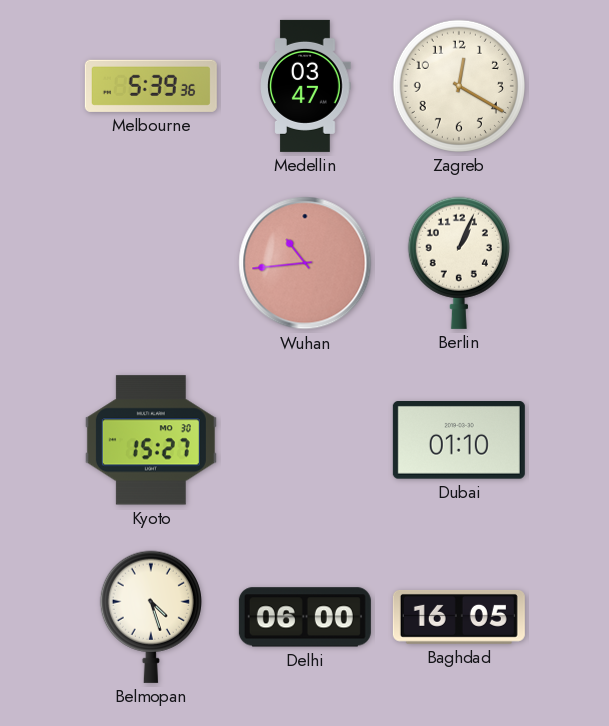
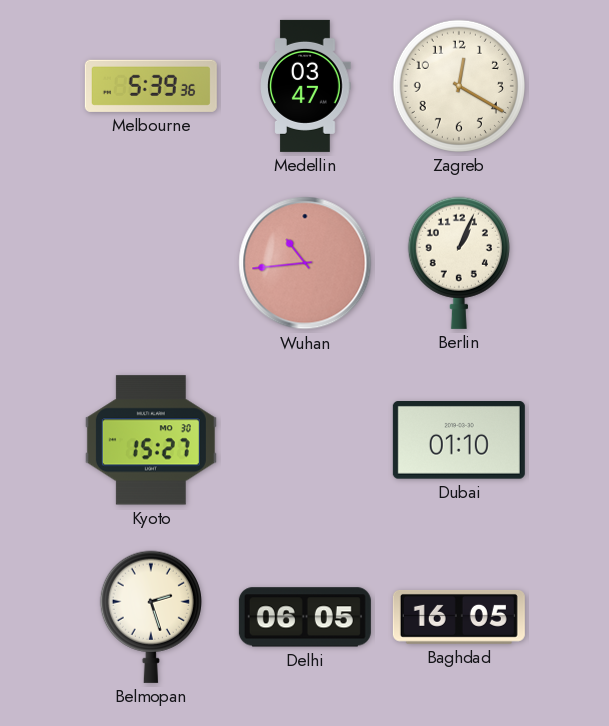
Belmopan: 4:27 -> 2:27 (151, 617)
Delhi: 06:00 -> 06:05 (305, 617)
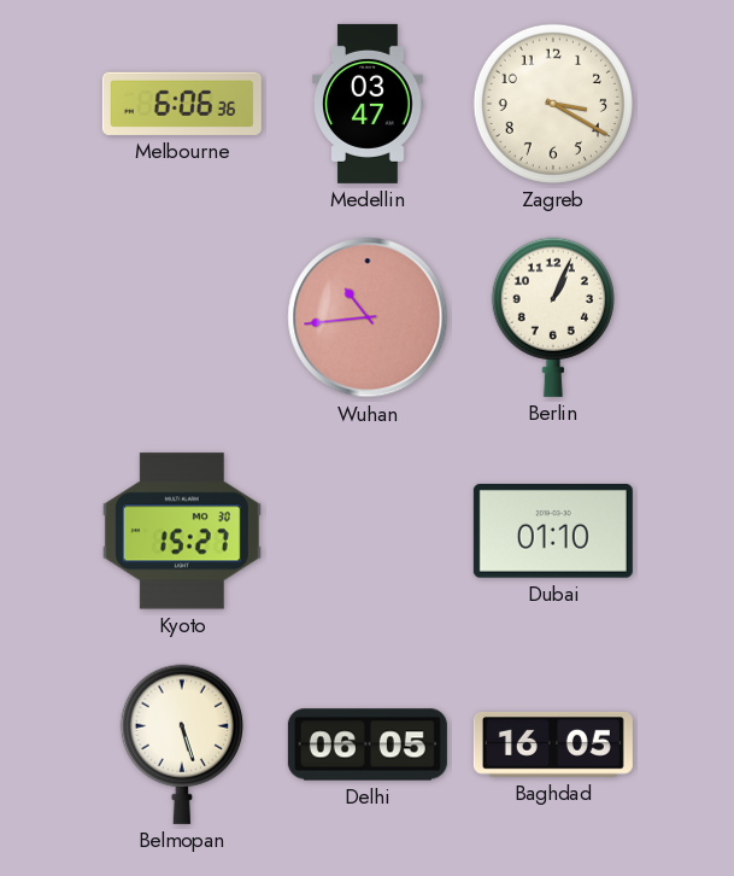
Melbourne: 5:39 -> 6:06 (182, 104)
Zagreb: 12:20 -> 3:20 (553, 104)
Belmopan: 2:27 -> 5:27 (182, 744)
